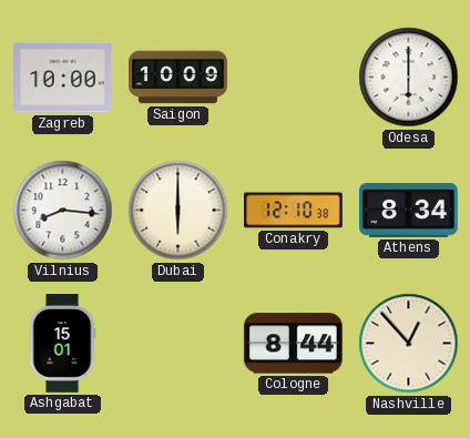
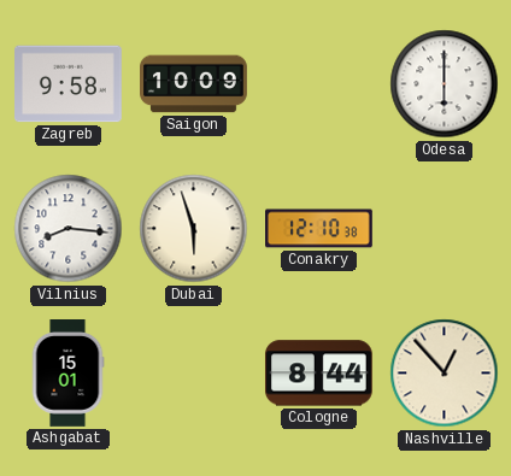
Zagreb: 10:00 -> 9:58 (69, 84)
Dubai: 6:00 -> 5:57 (194, 229)
Athens: 8:34 -> none (408, 210)
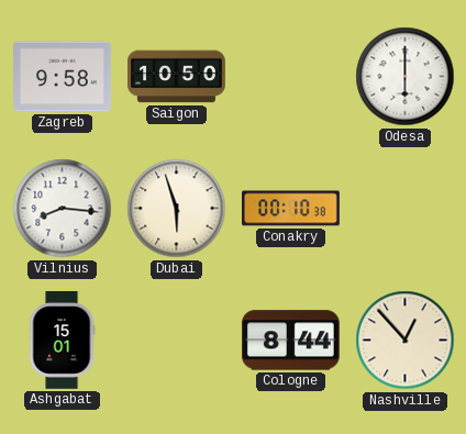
Saigon: 10:09 -> 10:50 (177, 77)
Conakry: 12:10 -> 00:10 (291, 209)
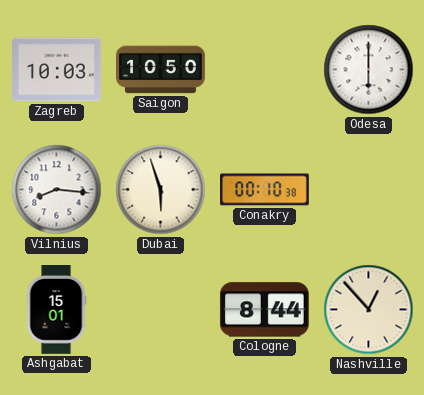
Zagreb: 9:58 -> 10:03 (57, 70)
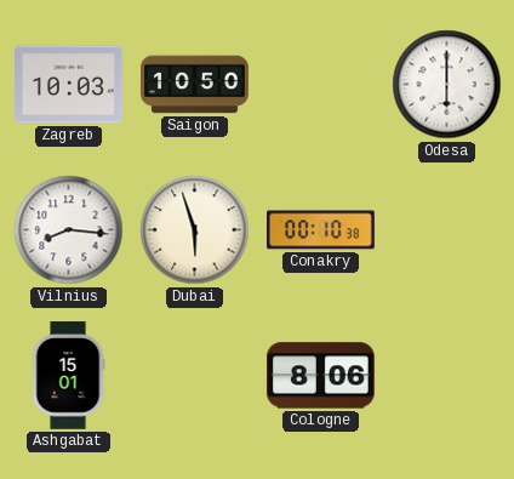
Cologne: 8:44 -> 8:06 (320, 376)
Nashville: 12:53 -> none (369, 310)
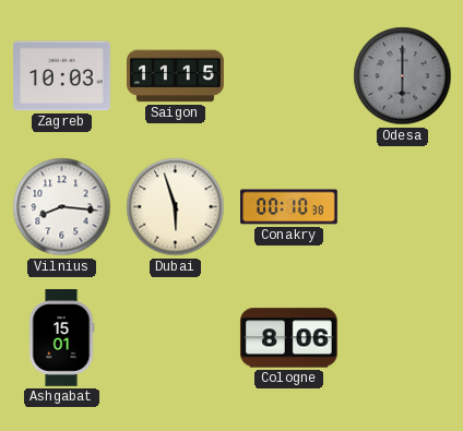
Saigon: 10:50 -> 11:15 (176, 76)
Odesa dial: white -> grey (403, 76)
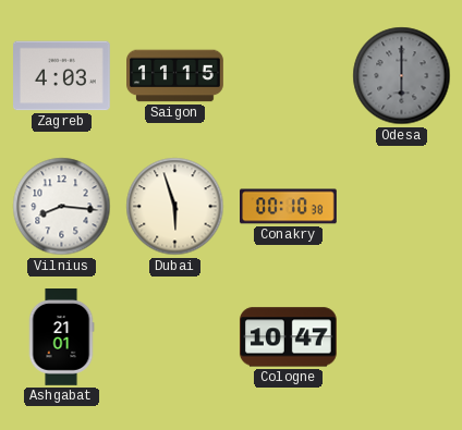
Zagreb: 10:03 -> 4:03 (62, 76)
Ashgabat: 15:01 -> 21:01 (61, 337)
Cologne: 8:06 -> 10:47 (288, 337)
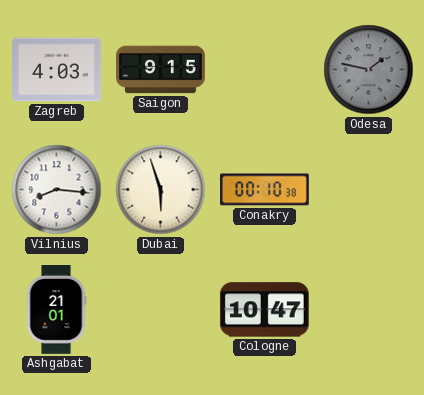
Saigon: 11:15 -> 9:15 (161, 70)
Odesa: 6:00 -> 1:47 (369, 70)
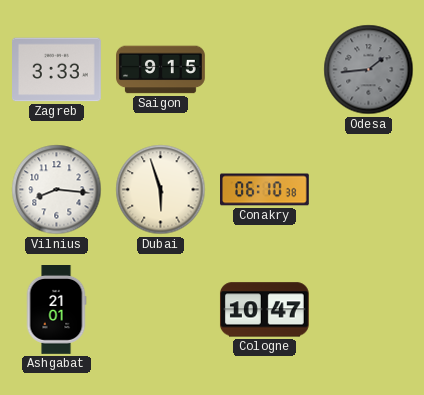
Zagreb: 4:03 -> 3:33 (57, 70)
Odesa: 1:47 -> 1:44 (369, 70)
Conakry: 00:10 -> 06:10 (265, 190)
